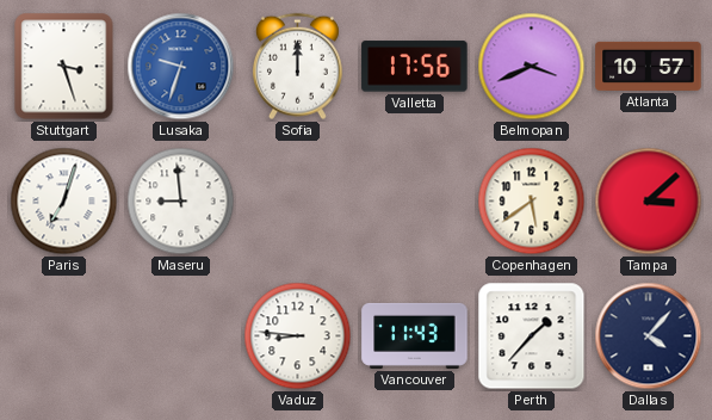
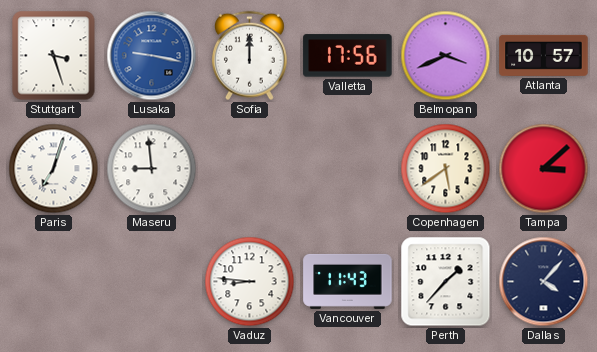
Lusaka: 9:33 -> 9:17 (152, 56)
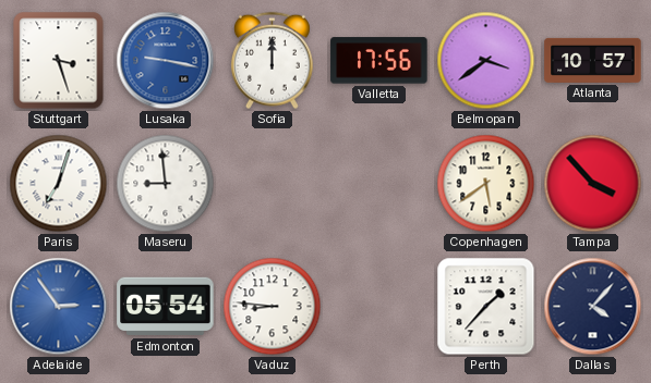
Belmopan: 3:41 -> 3:39 (486, 61)
Tampa: 3:08 -> 3:53 (593, 184)
Adelaide: none -> 2:54 (59, 307)
Edmonton: none -> 05:54 (166, 307)
Vancouver: 11:43 -> none (348, 281)
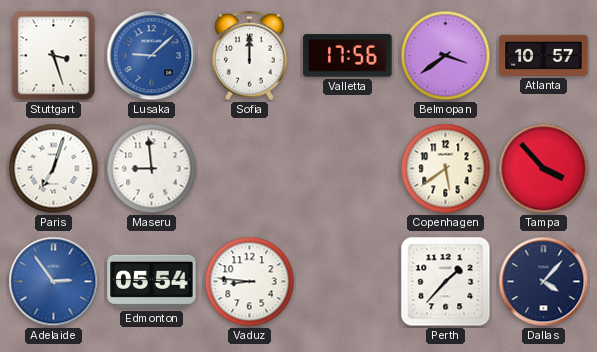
Lusaka: 9:17 -> 9:08 (152, 56)
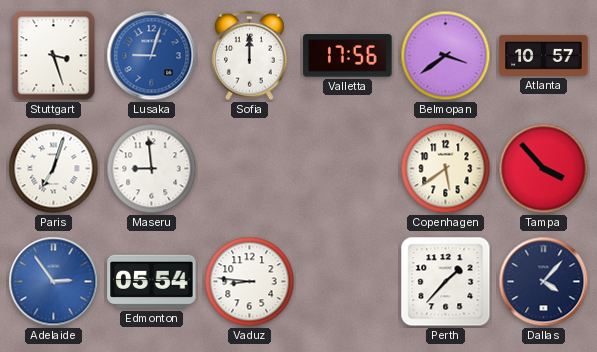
Lusaka: 9:08 -> 9:03 (152, 56)
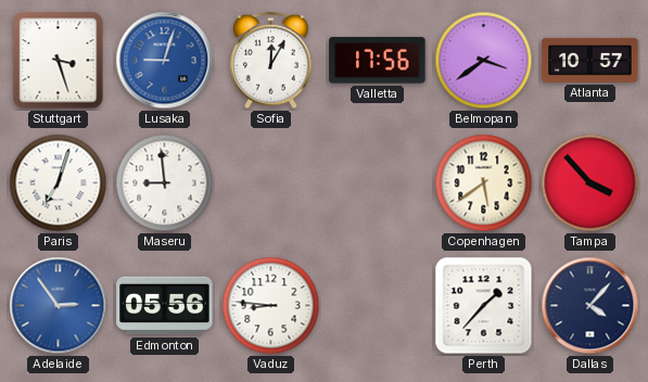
Sofia: 12:00 -> 12:05 (270, 61)
Edmonton: 05:54 -> 05:56 (165, 306)
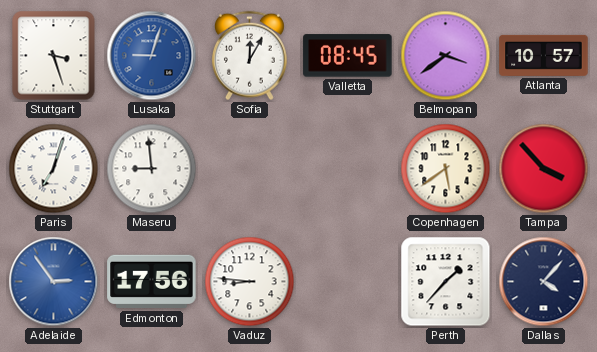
Valletta: 17:56 -> 08:45 (348, 56)
Edmonton: 05:56 -> 17:56 (152, 282)
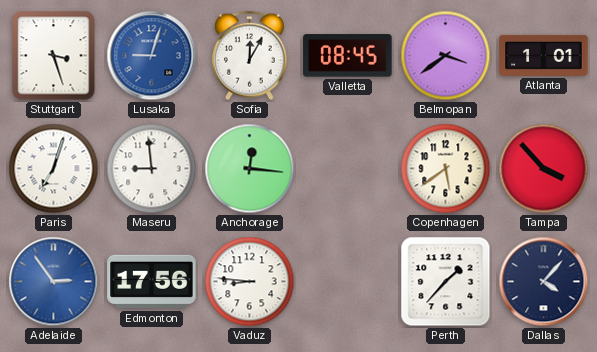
Atlanta: 10:57 -> 1:01 (544, 55)
Anchorage: none -> 12:16 (250, 169)
